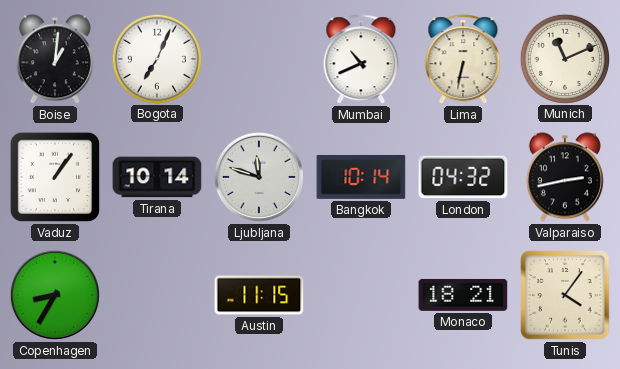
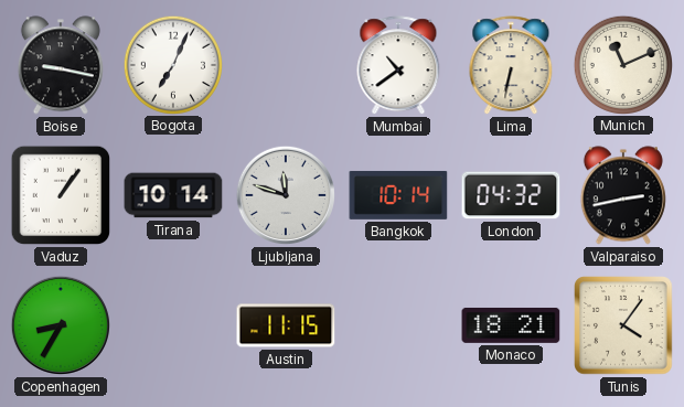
Boise: 1:01 -> 9:17 (61, 65)
Mumbai: 10:41 -> 10:39 (398, 66)
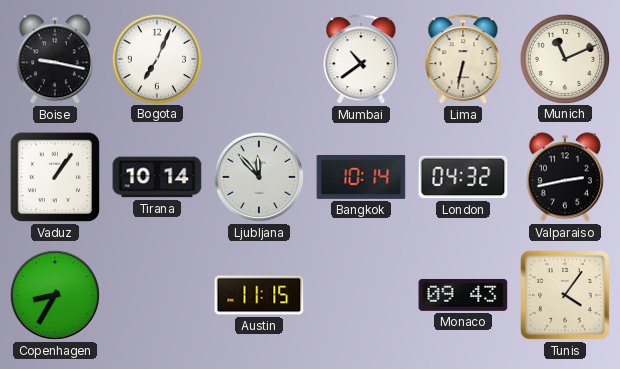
Ljubljana: 11:48 -> 11:53 (259, 177)
Monaco: 18:21 -> 09:43 (463, 295)
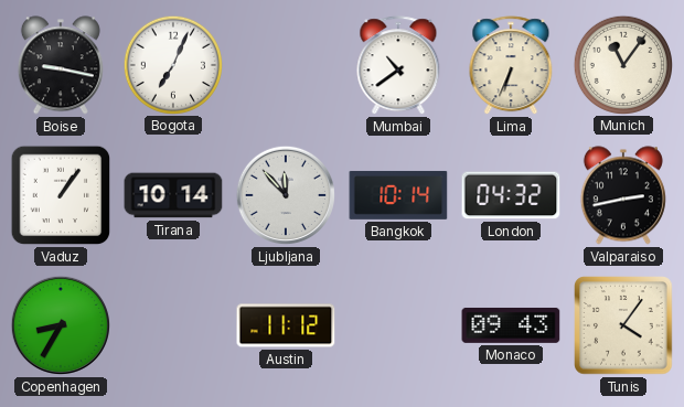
Lima: 6:32 -> 6:34 (511, 66)
Munich: 11:11 -> 11:06 (622, 64)
Austin: 11:15 -> 11:12 (286, 325)
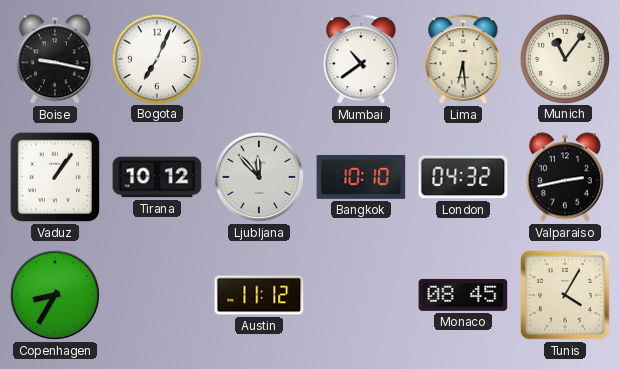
Lima: 6:34 -> 6:29 (463, 60)
Tirana: 10:14 -> 10:12 (157, 177)
Bangkok: 10:14 -> 10:10 (361, 177)
Monaco: 09:43 -> 08:45 (463, 295)
Tunis: 4:06 -> 4:05 (565, 295)
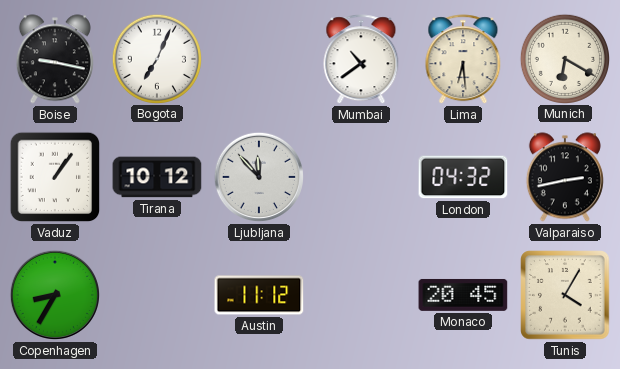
Munich: 11:06 -> 6:20 (564, 58)
Bangkok: 10:10 -> none (361, 177)
Monaco: 08:45 -> 20:45 (463, 295)
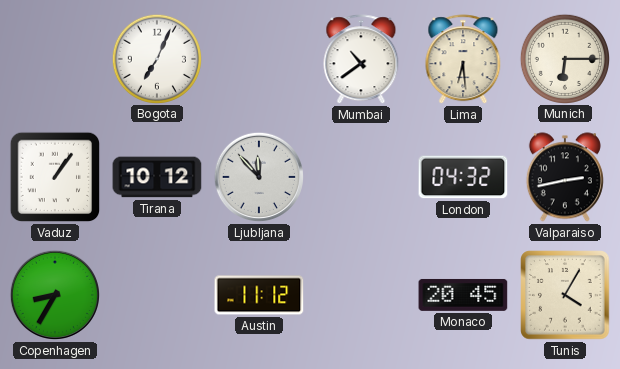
Boise: 9:17 -> none (55, 59)
Munich: 6:20 -> 6:15 (564, 58)
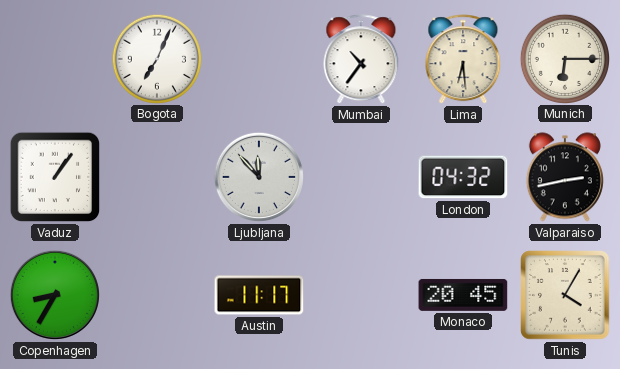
Mumbai: 10:39 -> 10:36 (361, 60)
Tirana: 10:12 -> none (157, 177)
Austin: 11:12 -> 11:17 (259, 295)
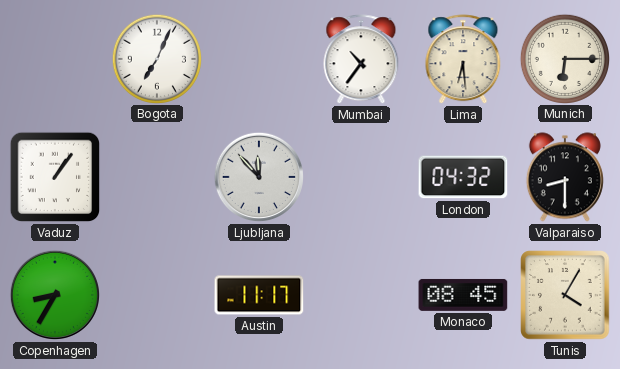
Valparaiso: 2:43 -> 8:30 (565, 177)
Monaco: 20:45 -> 08:45 (463, 295)
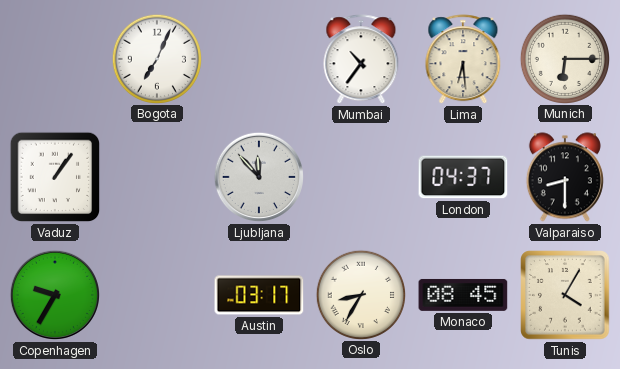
London: 04:32 -> 04:37 (463, 177)
Copenhagen: 8:35 -> 9:35 (55, 295)
Austin: 11:17 -> 03:17 (259, 295)
Oslo: none -> 8:35 (360, 294)
